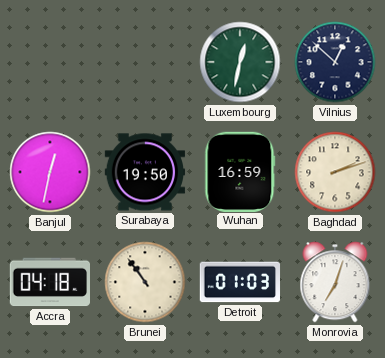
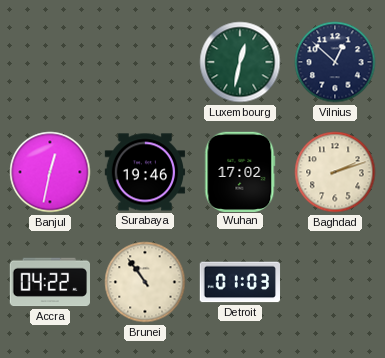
Surabaya: 19:50 -> 19:46 (145, 172)
Wuhan: 16:59 -> 17:02 (240, 171)
Accra: 04:18 -> 04:22 (49, 282)
Monrovia: 7:03 -> none (335, 282)
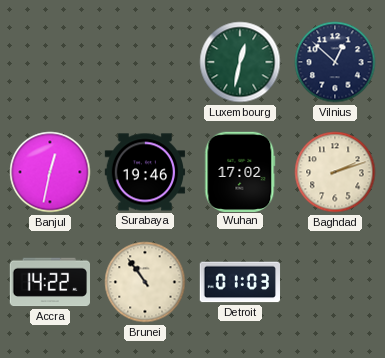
Accra: 04:22 -> 14:22 (49, 282)
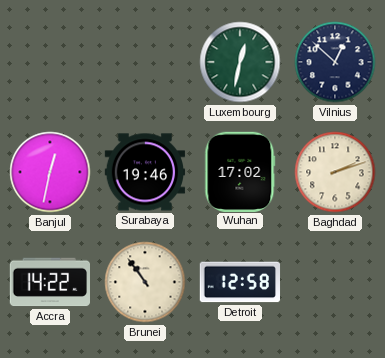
Detroit: 01:03 -> 12:58 (240, 282)
